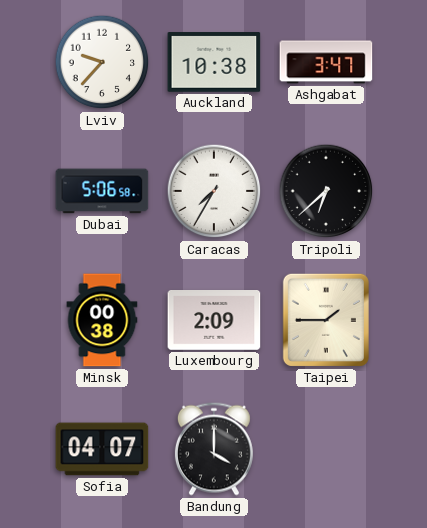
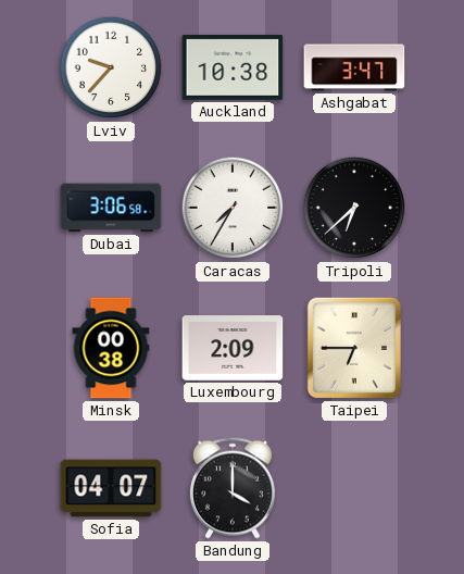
Dubai: 5:06 -> 3:06 (111, 208)
Taipei: 1:45 -> 6:45 (354, 348)
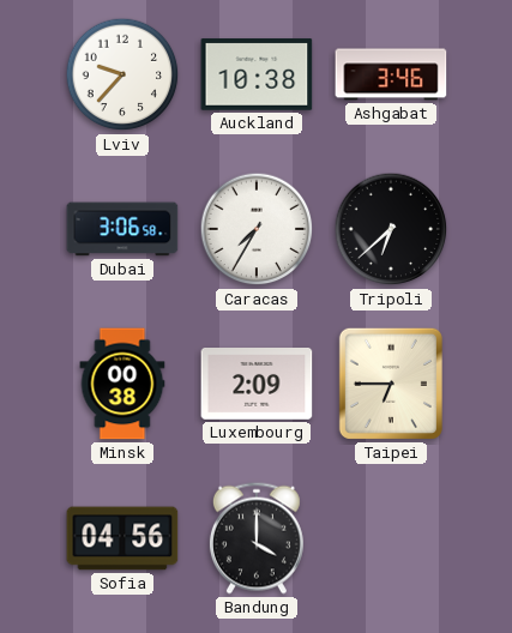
Ashgabat: 3:47 -> 3:46 (391, 74)
Sofia: 04:07 -> 04:56 (122, 538)
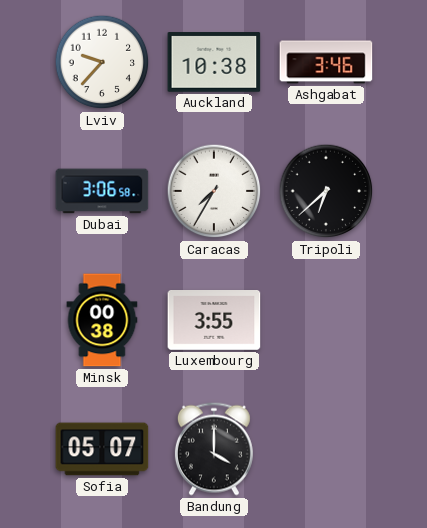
Luxembourg: 2:09 -> 3:55 (214, 320)
Taipei: 6:45 -> none (391, 384)
Sofia: 04:56 -> 05:07 (102, 449)
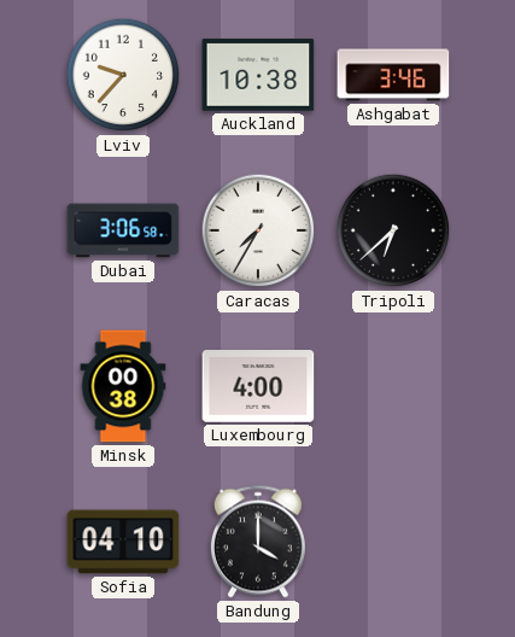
Luxembourg: 3:55 -> 4:00 (258, 386)
Sofia: 05:07 -> 04:10 (123, 542)
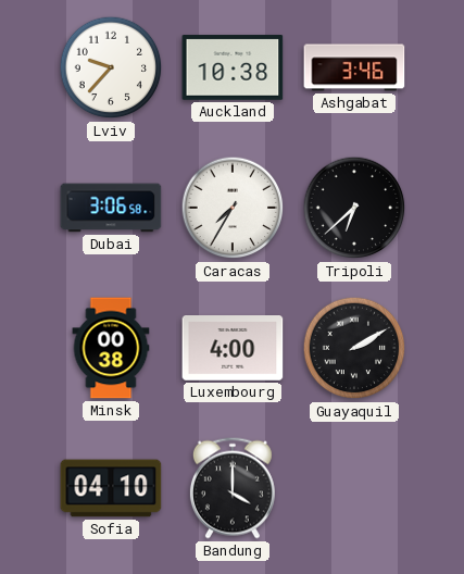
Guayaquil: none -> 2:10 (354, 348)
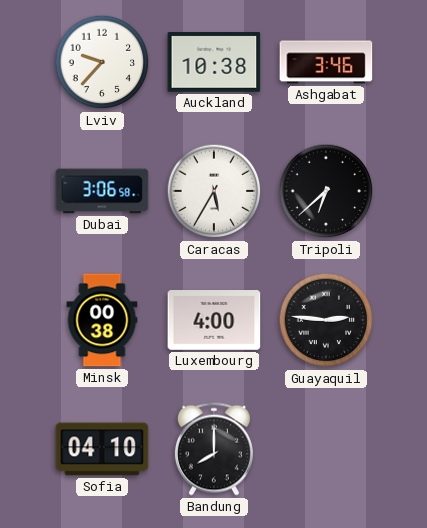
Caracas: 7:35 -> 5:35 (214, 191)
Guayaquil: 2:10 -> 2:46 (326, 320)
Bandung: 4:00 -> 8:00 (214, 449)
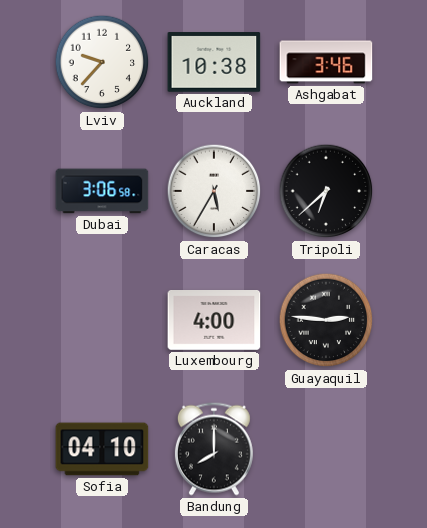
Minsk: 00:38 -> none (102, 320)
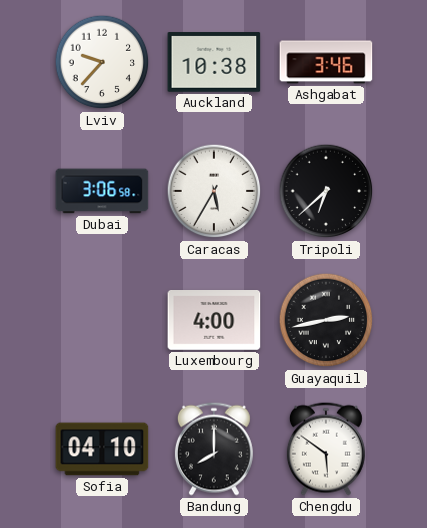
Guayaquil: 2:46 -> 2:43 (326, 320)
Chengdu: none -> 5:51 (326, 449)
